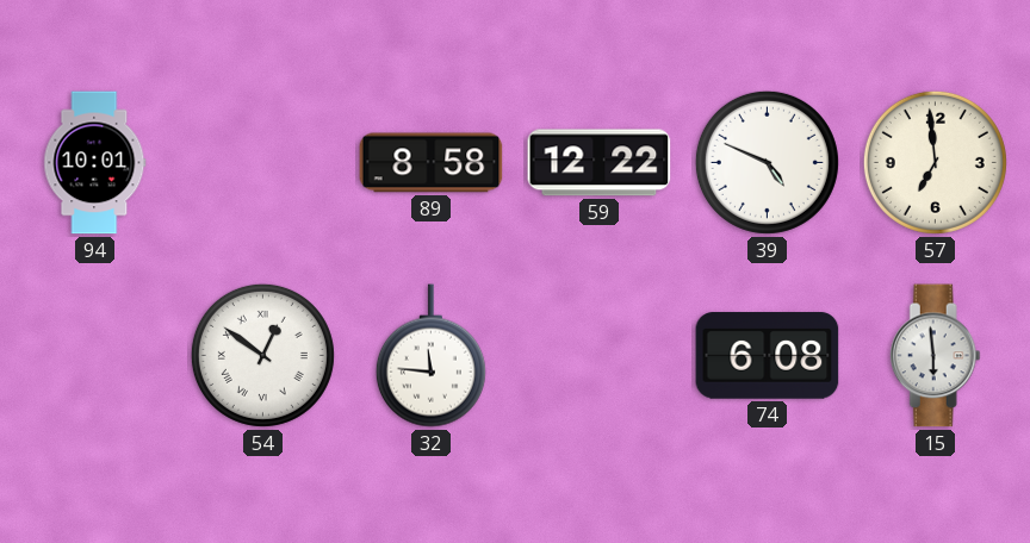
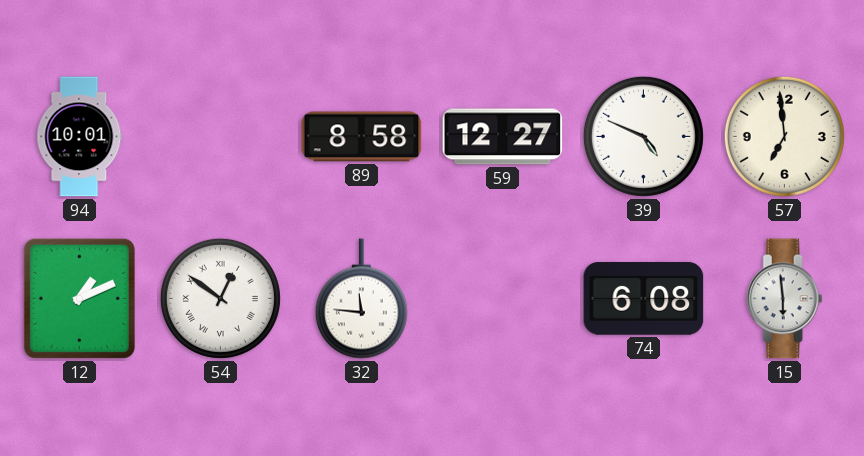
59: 12:22 -> 12:27 (503, 137)
12: none -> 1:11 (79, 298)
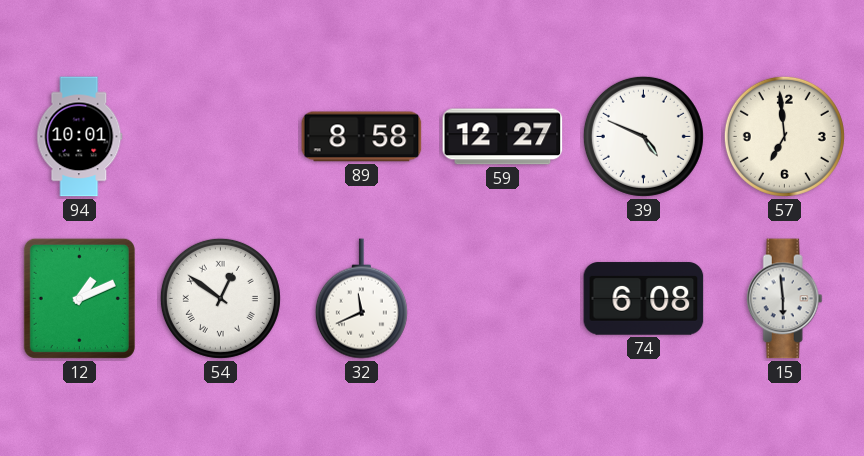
32: 11:46 -> 11:41 (361, 299)
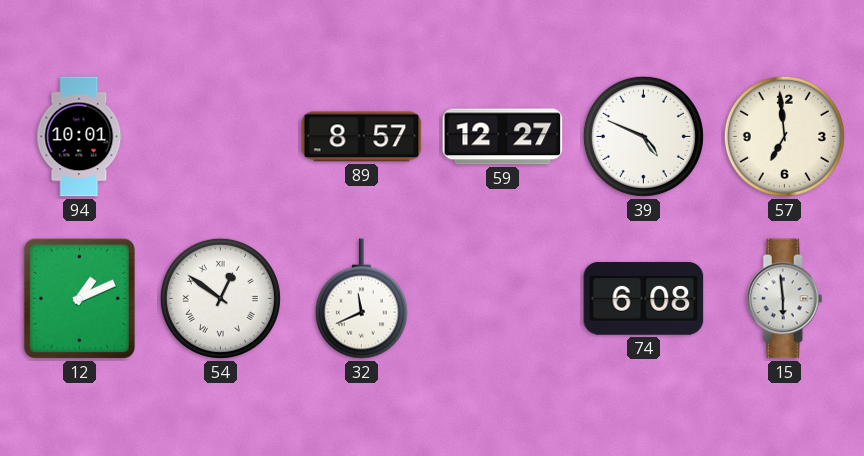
89: 8:58 -> 8:57 (362, 137)
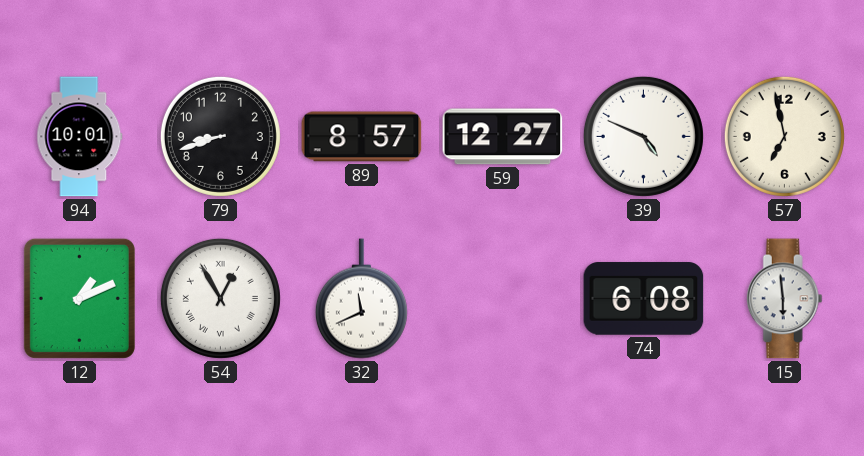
79: none -> 8:42 (220, 136)
57: 6:59 -> 6:58 (784, 136)
54: 12:51 -> 12:55 (220, 298)
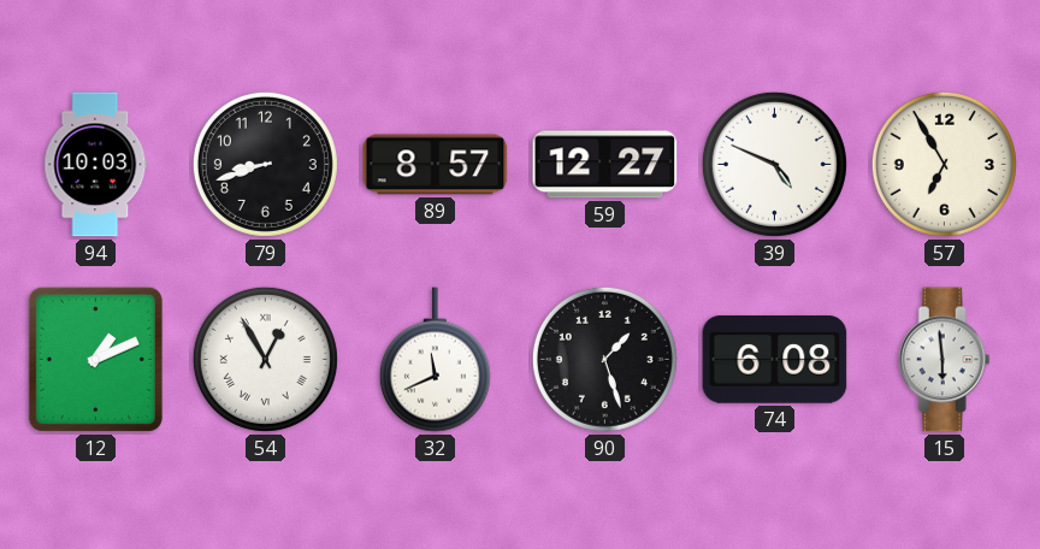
94: 10:01 -> 10:03 (96, 165)
57: 6:58 -> 6:55 (944, 164)
90: none -> 1:27 (604, 359)
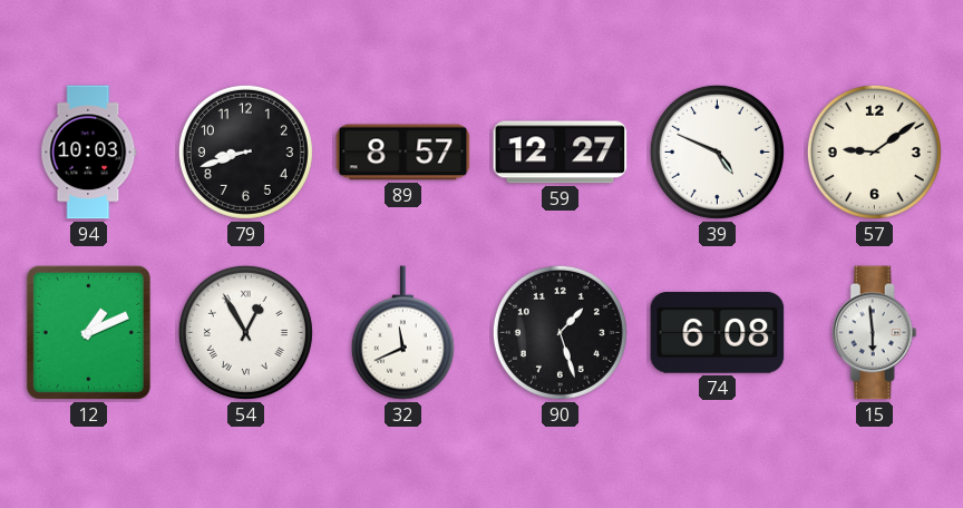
57: 6:55 -> 9:09 (874, 152)
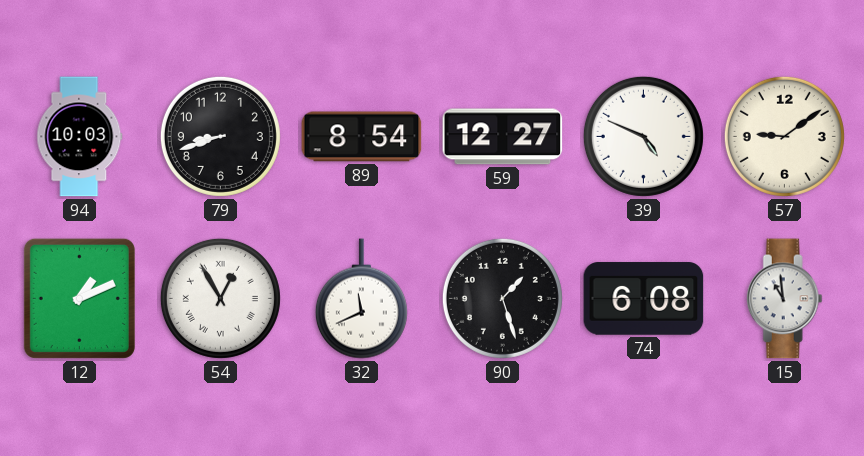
89: 8:57 -> 8:54 (362, 137)
15: 5:59 -> 10:59 (784, 299)
